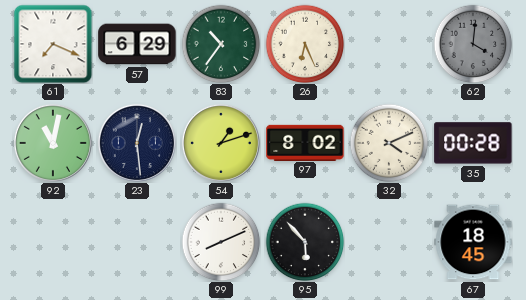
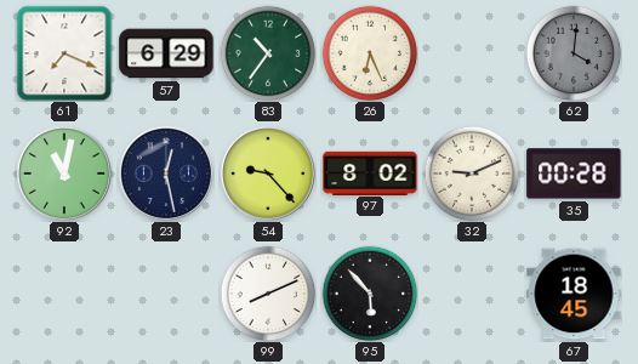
23: 12:29 -> 12:28 (166, 174)
54: 1:12 -> 9:23 (268, 174)
32: 4:11 -> 9:11 (472, 174)
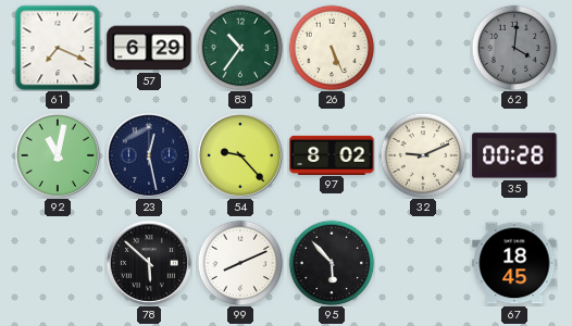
26: 6:26 -> 5:26 (332, 48)
78: none -> 5:52 (149, 263)
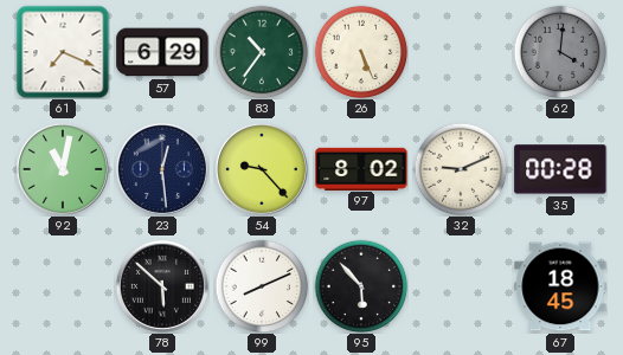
23: 12:28 -> 12:29 (162, 169)
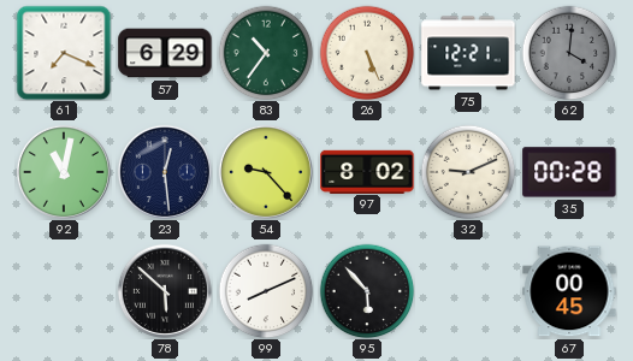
75: none -> 12:21 (468, 53)
67: 18:45 -> 00:45 (569, 291)
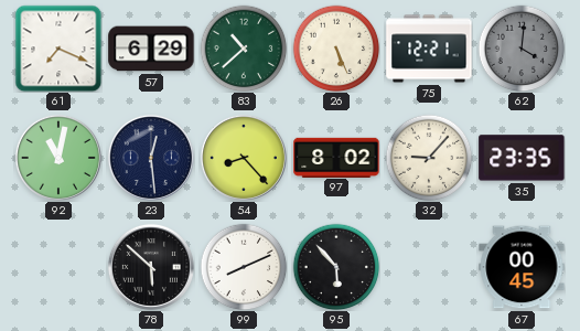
83: 10:36 -> 10:38 (244, 49)
54: 9:23 -> 8:23 (244, 158)
32: 9:11 -> 9:07 (429, 158)
35: 00:28 -> 23:35 (522, 158)
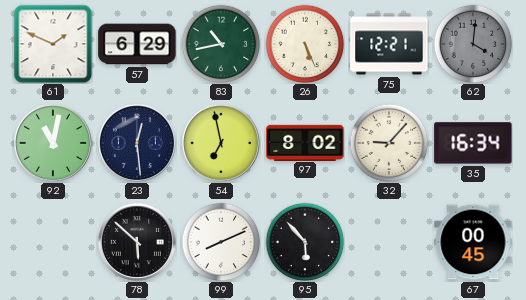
61: 7:19 -> 1:49 (53, 44)
83: 10:38 -> 10:43 (221, 44)
54: 8:23 -> 6:58 (221, 143)
35: 23:35 -> 16:34 (473, 143)
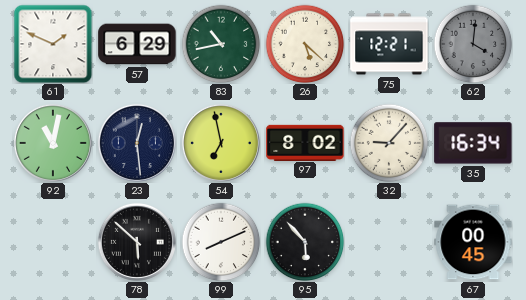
26: 5:26 -> 5:22 (305, 44)
